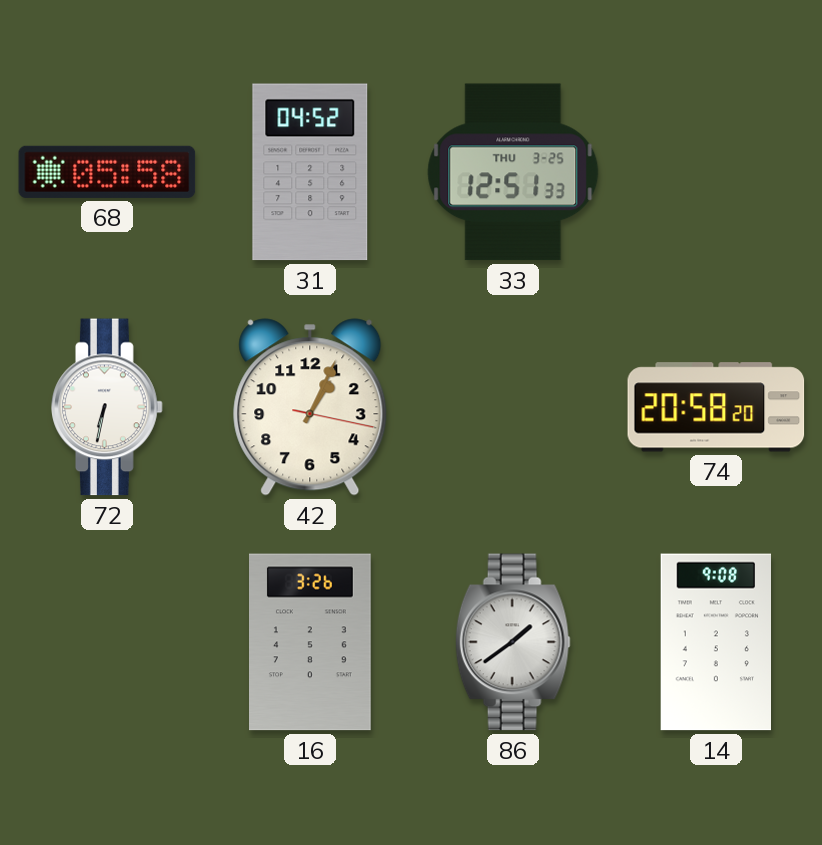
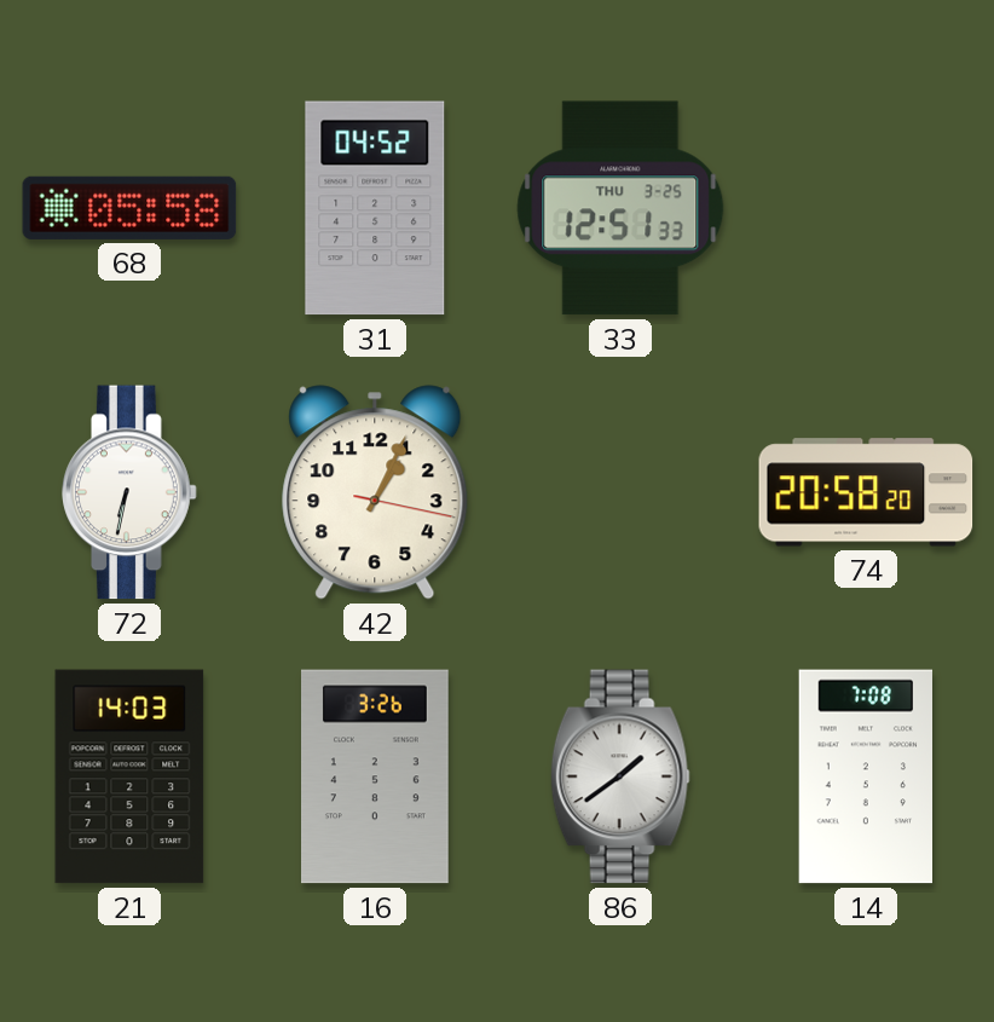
21: none -> 14:03 (129, 776)
14: 9:08 -> 7:08 (865, 776)
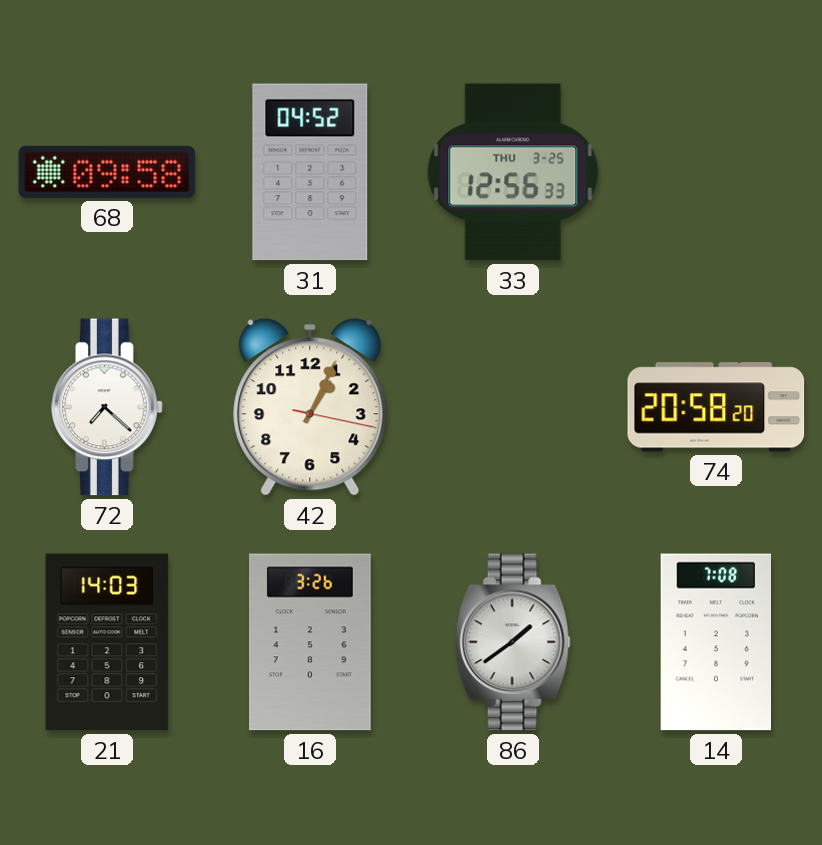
68: 05:58 -> 09:58 (107, 172)
33: 12:51 -> 12:56 (513, 172)
72: 6:32 -> 7:22 (107, 407)
